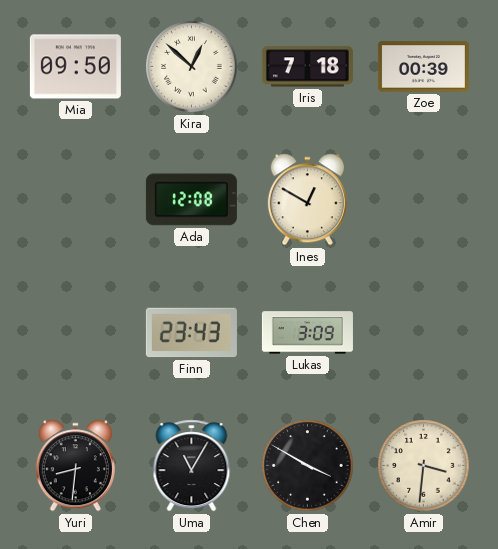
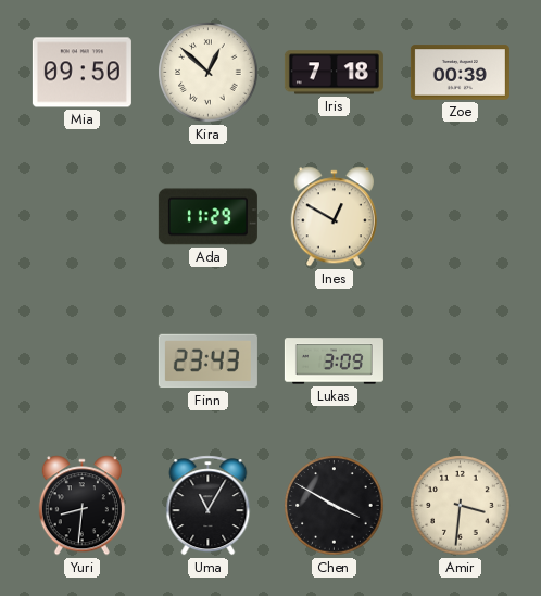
Ada: 12:08 -> 11:29 (207, 217)
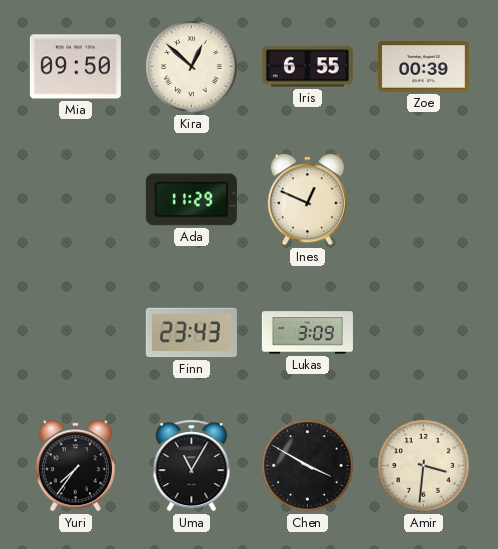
Iris: 7:18 -> 6:55 (307, 67)
Ines: 12:50 -> 12:49 (307, 200)
Yuri: 8:31 -> 7:36 (75, 466)
